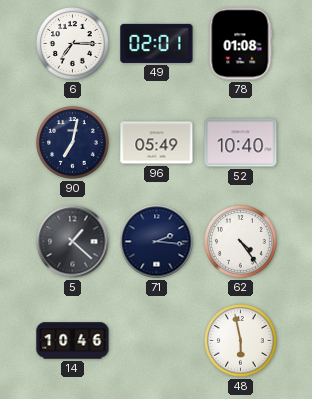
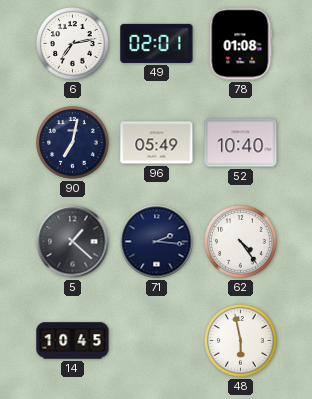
6: 7:15 -> 7:13 (73, 44)
14: 10:46 -> 10:45 (73, 341)
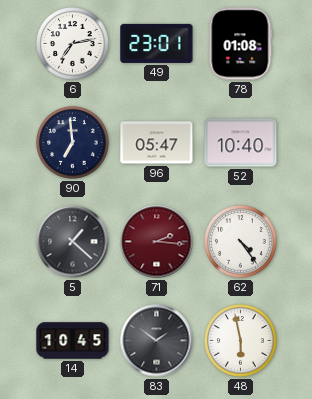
49: 02:01 -> 23:01 (157, 43)
90: 7:02 -> 6:59 (73, 143)
96: 05:49 -> 05:47 (157, 143)
71 dial: navy -> burgundy (157, 242)
83: none -> 1:51 (157, 341)
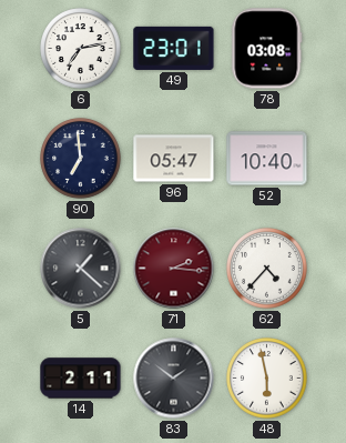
78: 01:08 -> 03:08 (267, 49)
62: 4:24 -> 4:37 (267, 269)
14: 10:45 -> 2:11 (81, 379)
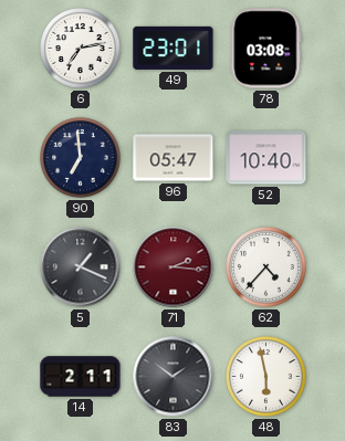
5: 1:22 -> 1:19 (81, 267)
